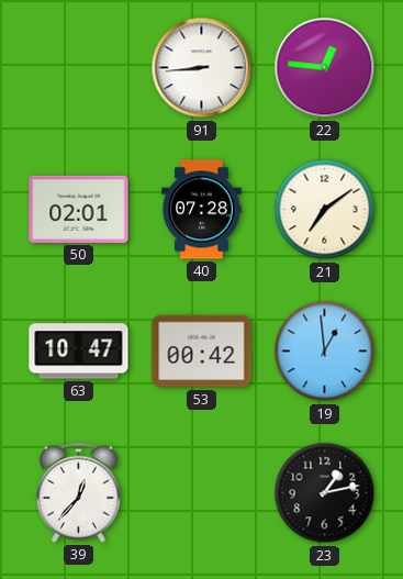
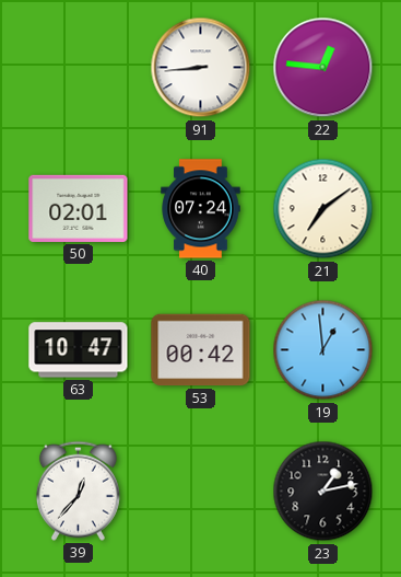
40: 07:28 -> 07:24 (201, 209)
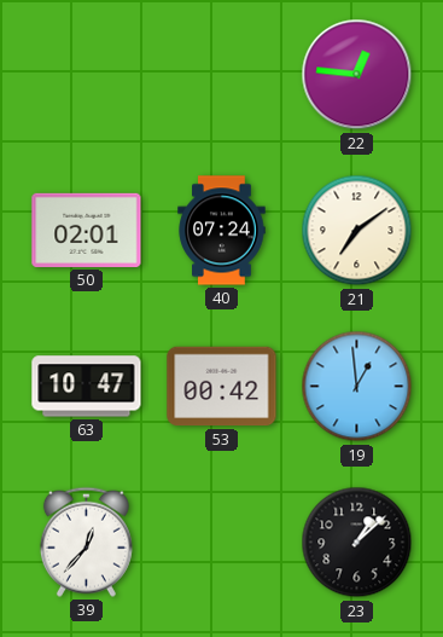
91: 8:44 -> none (201, 68)
23: 1:13 -> 1:08 (357, 543)
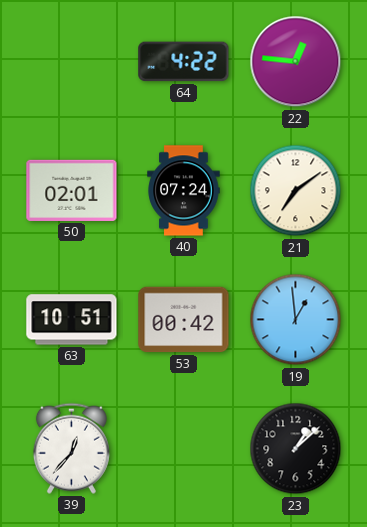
64: none -> 4:22 (184, 62)
63: 10:47 -> 10:51 (72, 320)
